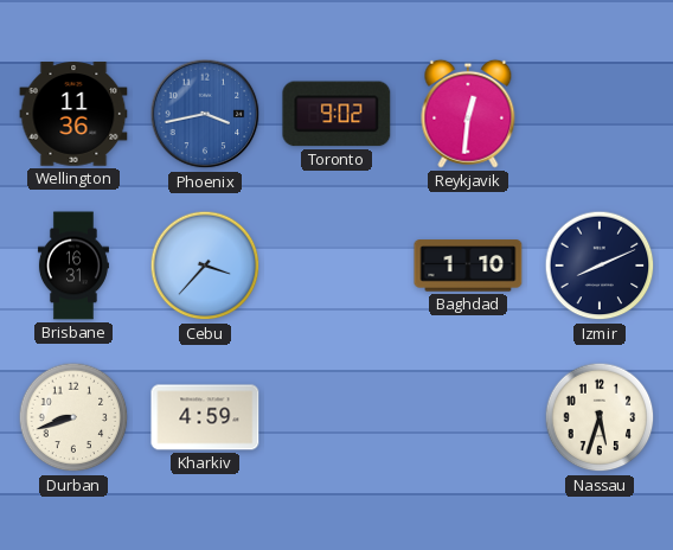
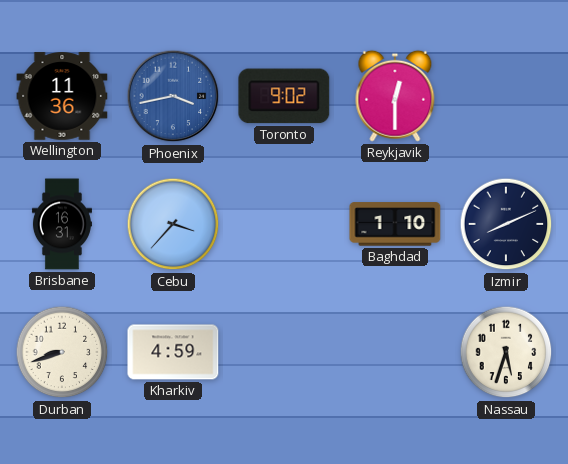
Reykjavik: 12:31 -> 12:30 (395, 96)
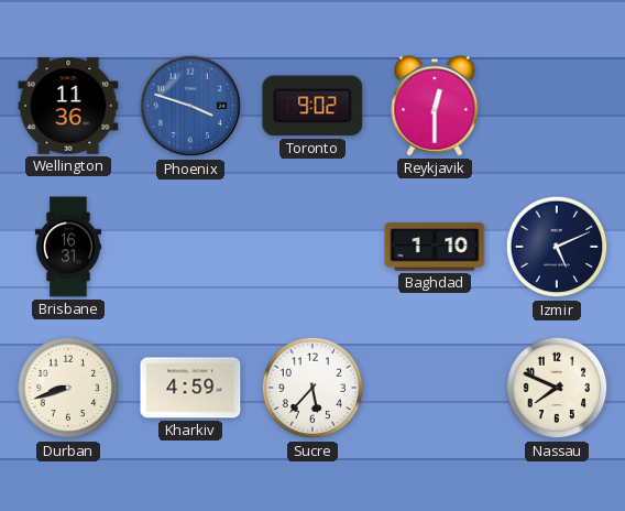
Phoenix: 3:43 -> 3:48 (190, 106)
Cebu: 3:37 -> none (173, 224)
Izmir: 8:11 -> 5:11 (557, 247)
Sucre: none -> 5:37 (312, 388)
Nassau: 5:33 -> 7:49 (557, 388)
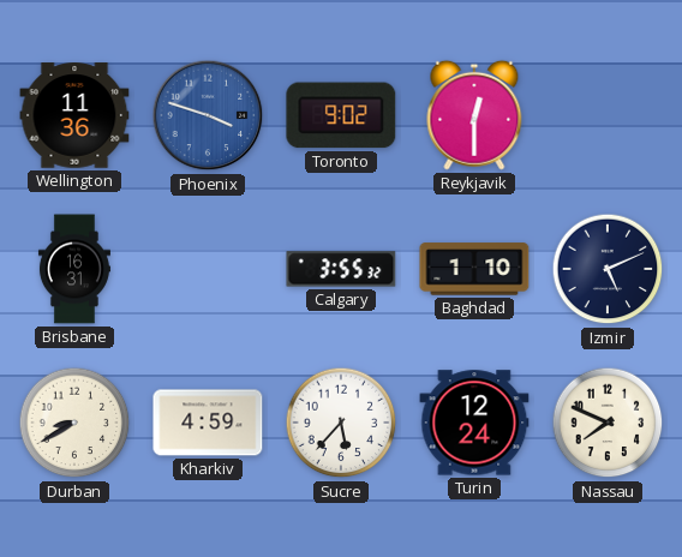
Calgary: none -> 3:55 (341, 269)
Durban: 8:42 -> 8:40 (74, 423)
Turin: none -> 12:24 (474, 423)
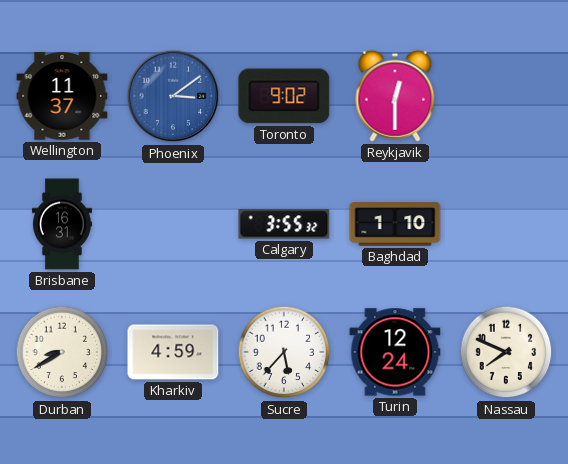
Wellington: 11:36 -> 11:37 (62, 96)
Phoenix: 3:48 -> 3:09 (173, 96)
Izmir: 5:11 -> none (608, 269)
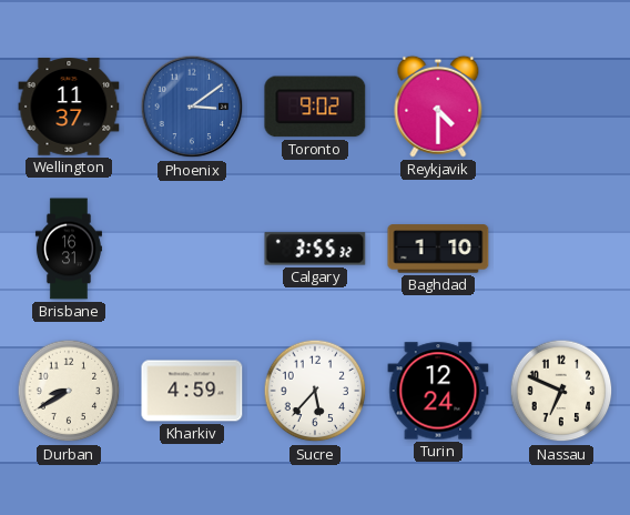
Reykjavik: 12:30 -> 4:30 (438, 107)
Nassau: 7:49 -> 6:49 (561, 391)
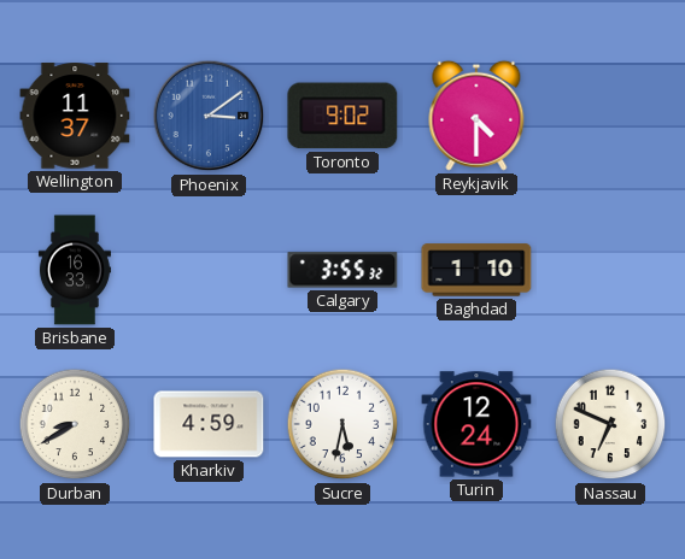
Brisbane: 16:31 -> 16:33 (75, 270)
Sucre: 5:37 -> 5:32 (342, 424)
